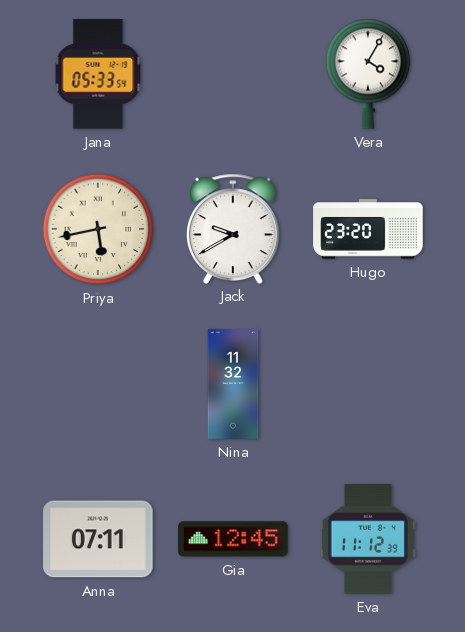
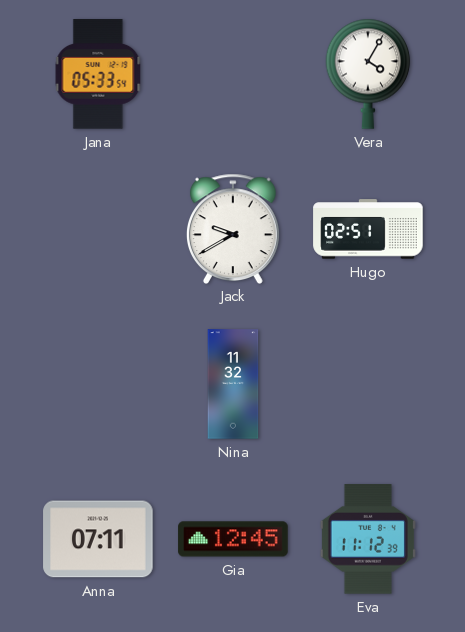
Priya: 5:43 -> none (98, 229)
Hugo: 23:20 -> 02:51 (368, 229)
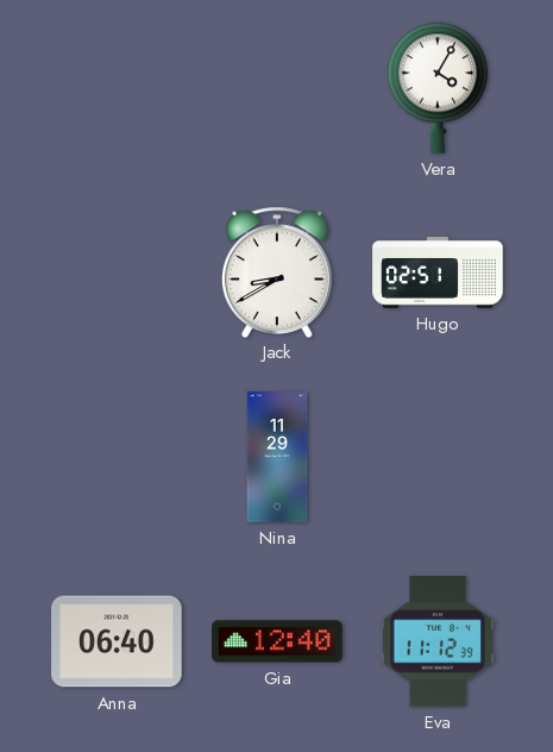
Jana: 05:33 -> none (98, 74)
Jack: 9:40 -> 8:40 (277, 271)
Nina: 11:32 -> 11:29 (277, 457)
Anna: 07:11 -> 06:40 (117, 641)
Gia: 12:45 -> 12:40 (277, 641)
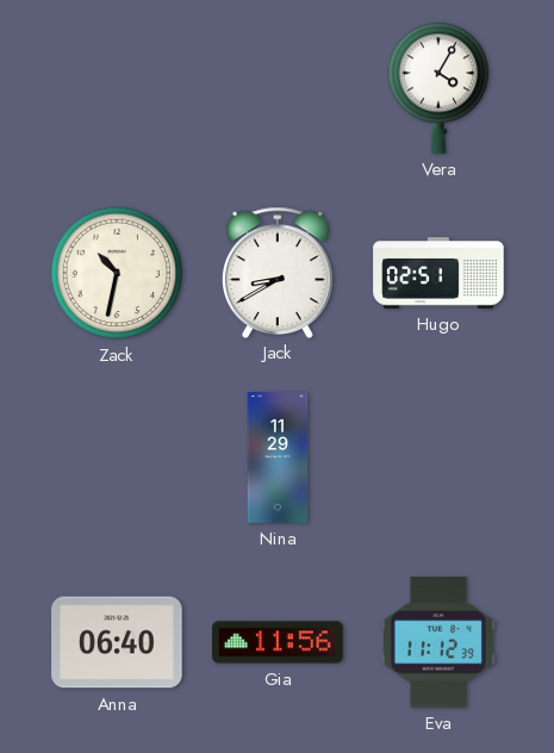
Zack: none -> 10:32 (117, 273)
Gia: 12:40 -> 11:56 (278, 642)
